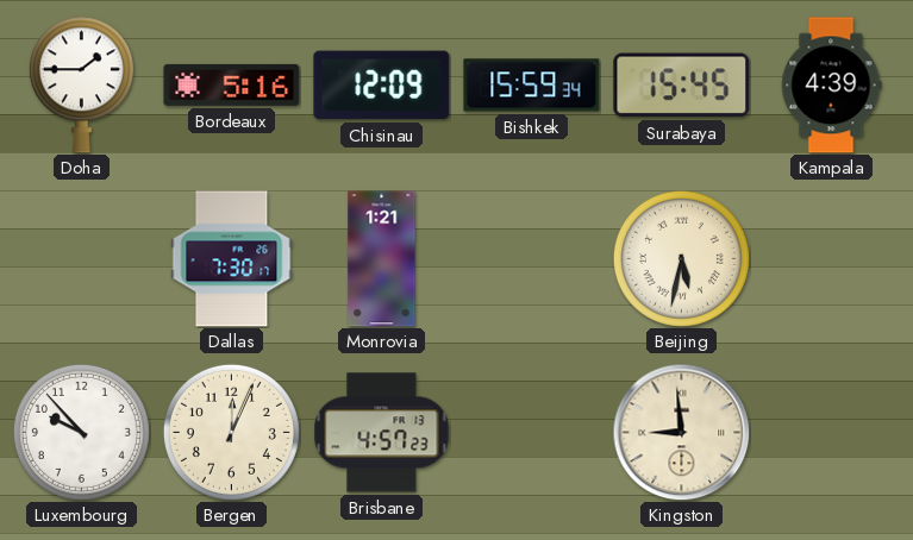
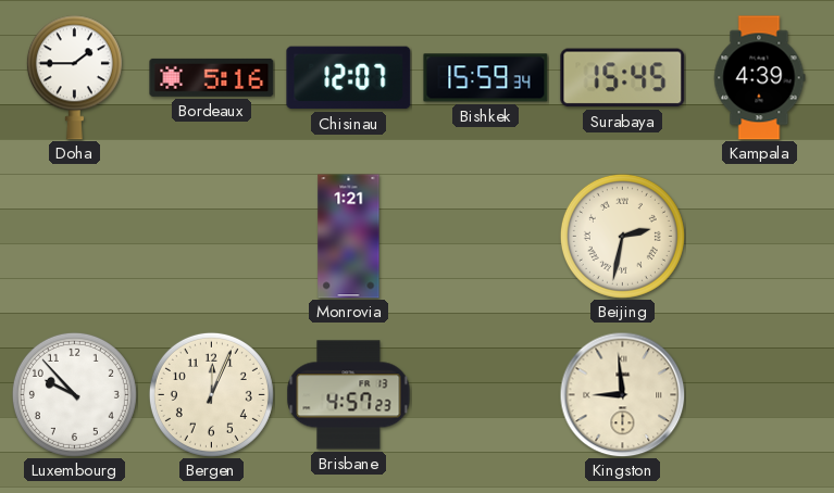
Chisinau: 12:09 -> 12:07 (349, 78)
Dallas: 7:30 -> none (232, 259)
Beijing: 5:32 -> 2:32 (622, 236)
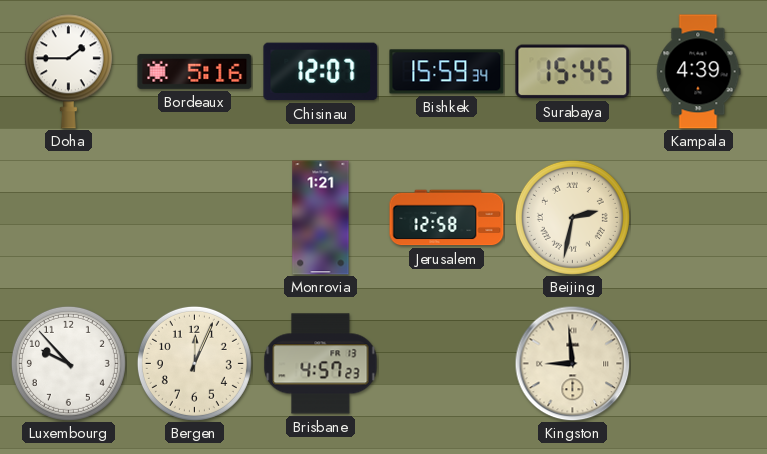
Jerusalem: none -> 12:58 (447, 218)
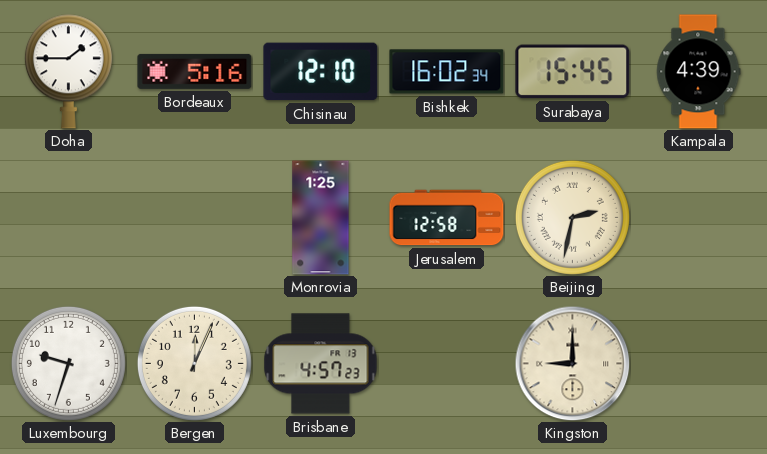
Chisinau: 12:07 -> 12:10 (321, 72)
Bishkek: 15:59 -> 16:02 (447, 72)
Monrovia: 1:21 -> 1:25 (321, 218)
Luxembourg: 9:53 -> 9:33 (68, 363)
Kingston: 8:59 -> 9:00 (572, 363)
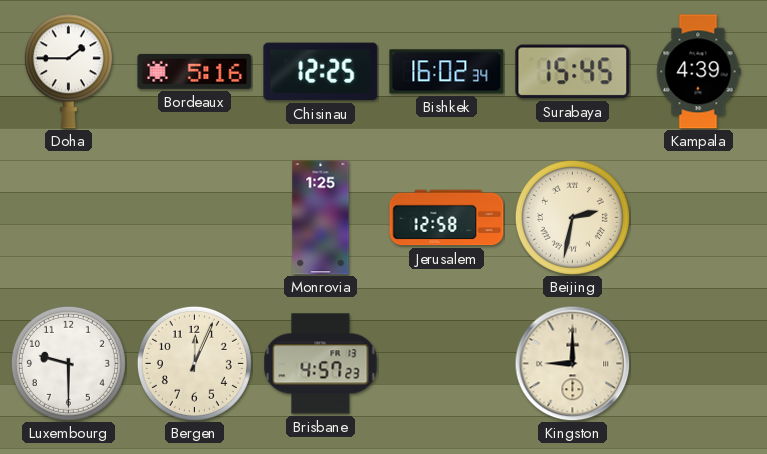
Chisinau: 12:10 -> 12:25 (321, 72)
Luxembourg: 9:33 -> 9:30 (68, 363)
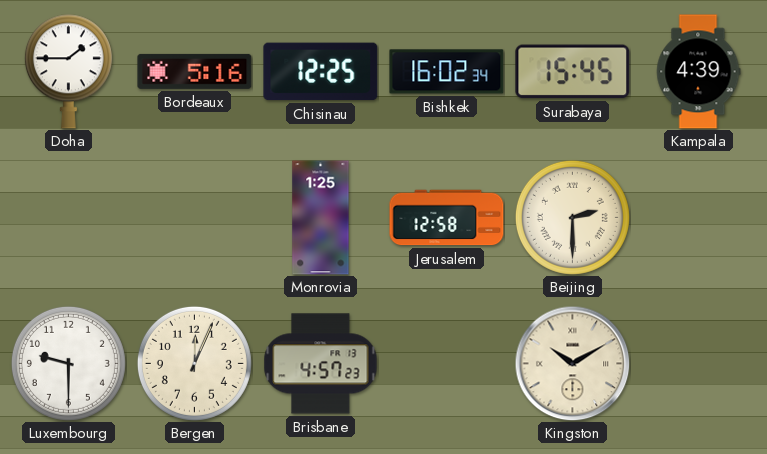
Beijing: 2:32 -> 2:30 (572, 217)
Kingston: 9:00 -> 10:10 (572, 363)
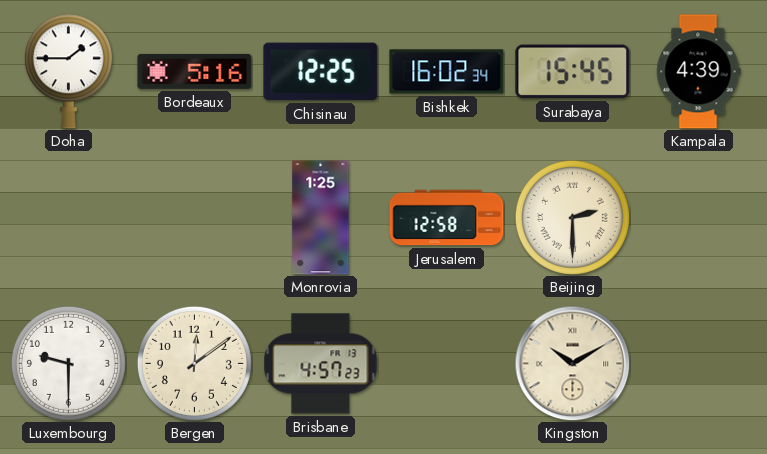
Bergen: 12:04 -> 12:09 (194, 363)
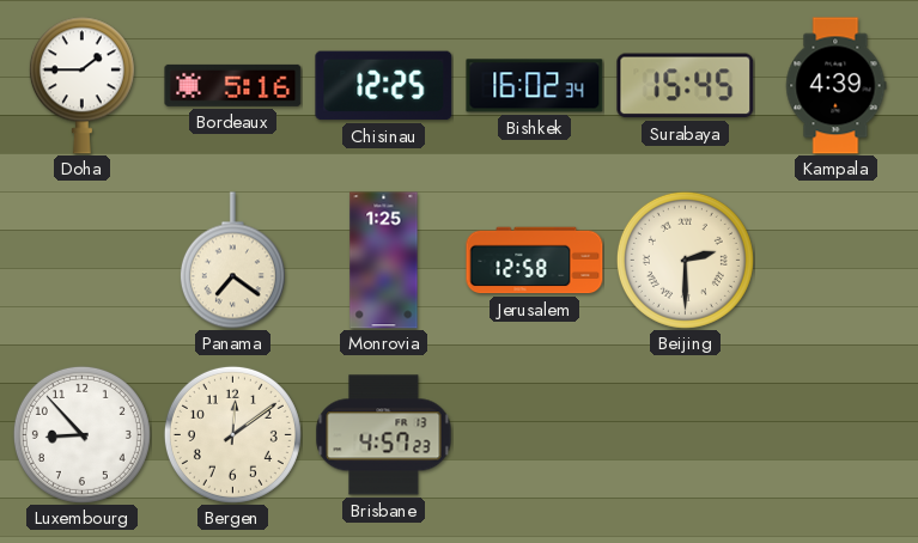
Panama: none -> 7:21 (232, 261)
Luxembourg: 9:30 -> 8:53 (81, 434)
Kingston: 10:10 -> none (572, 363)
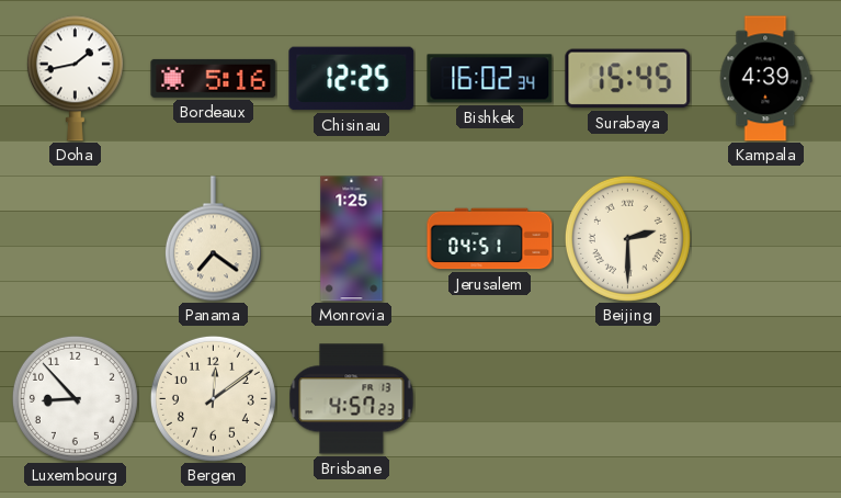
Doha: 1:45 -> 1:43 (75, 79)
Jerusalem: 12:58 -> 04:51 (490, 239)
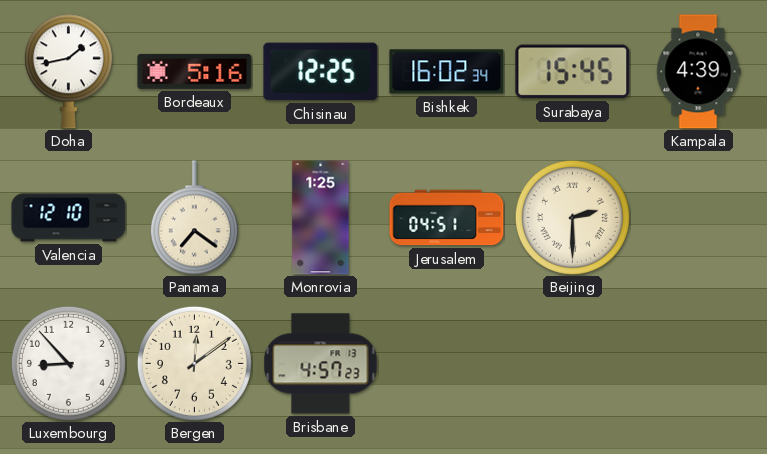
Valencia: none -> 12:10 (69, 218)
